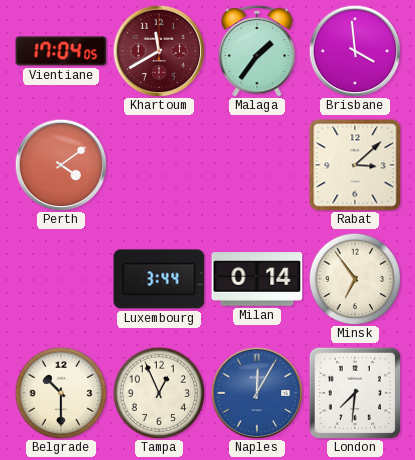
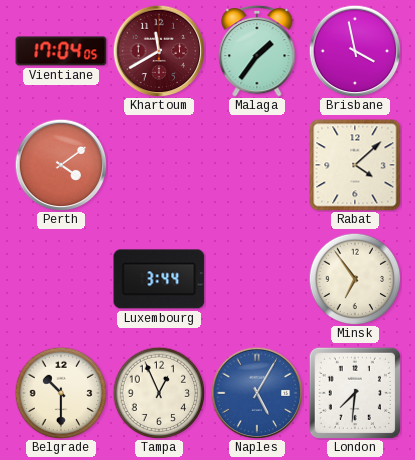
Brisbane: 3:59 -> 3:58 (355, 51)
Rabat: 3:08 -> 4:08 (355, 165)
Milan: 0:14 -> none (257, 279)
Naples: 12:05 -> 5:05 (257, 393)
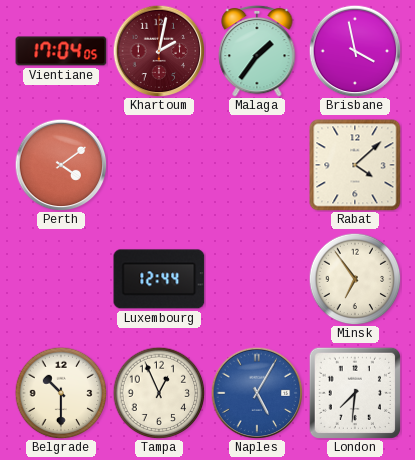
Khartoum: 11:40 -> 2:02 (159, 51)
Luxembourg: 3:44 -> 12:44 (159, 279)
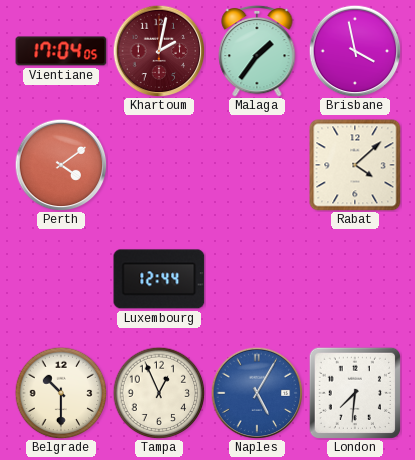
Minsk: 6:54 -> none (355, 279)
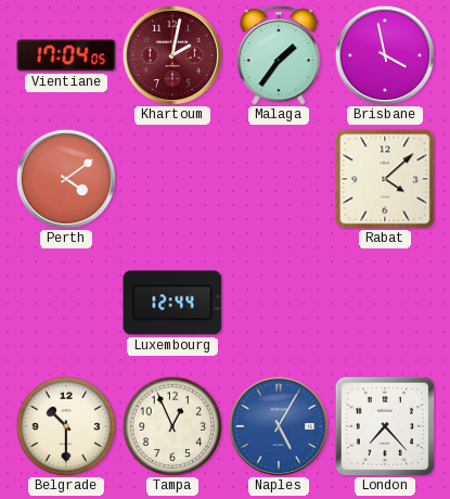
London: 7:31 -> 7:23 (384, 425)
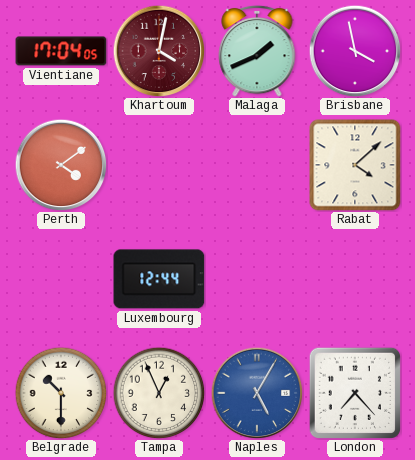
Khartoum: 2:02 -> 4:02 (159, 51)
Malaga: 1:36 -> 1:41 (257, 51)
